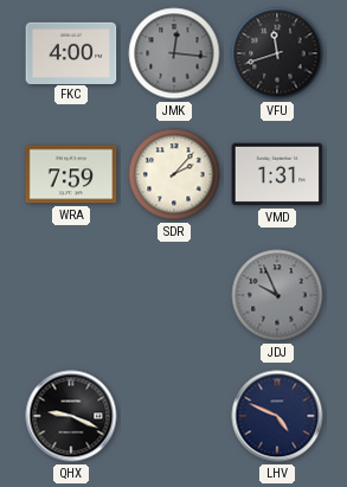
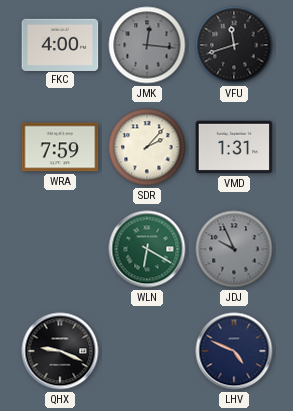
WLN: none -> 6:20 (147, 249)
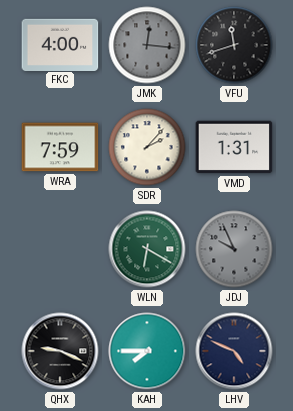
KAH: none -> 7:45 (147, 351)
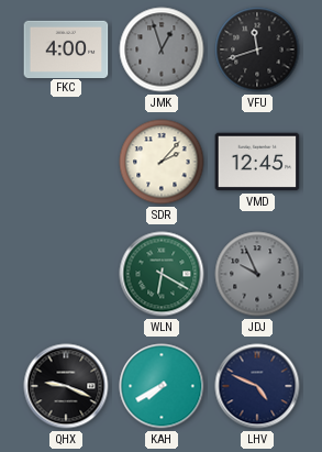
JMK: 12:16 -> 12:57 (162, 49)
WRA: 7:59 -> none (60, 147)
VMD: 1:31 -> 12:45 (257, 162)
KAH: 7:45 -> 7:40 (162, 386)
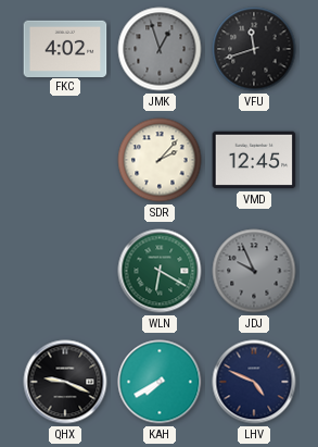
FKC: 4:00 -> 4:02 (65, 48)
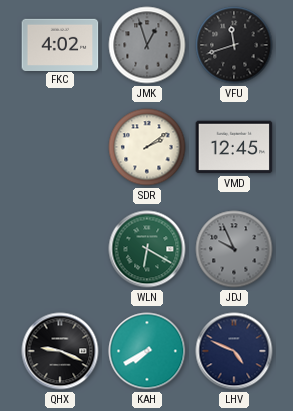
SDR: 2:07 -> 2:09 (147, 147)
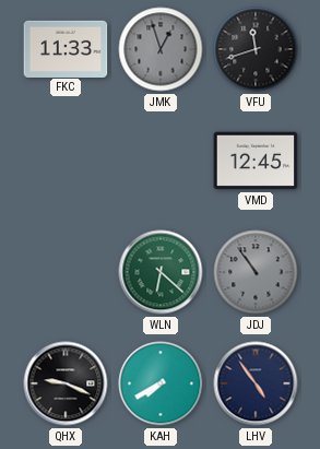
FKC: 4:02 -> 11:33 (66, 48)
SDR: 2:09 -> none (147, 147)
WLN: 6:20 -> 6:22 (161, 272)
JDJ: 9:56 -> 10:54 (256, 272)
LHV: 4:49 -> 4:54 (256, 383)
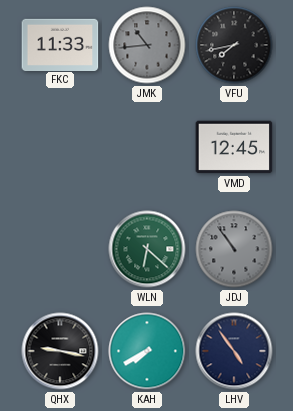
JMK: 12:57 -> 10:44 (147, 45)
VFU: 11:42 -> 7:43 (234, 45)
QHX: 9:19 -> 9:17 (60, 351)
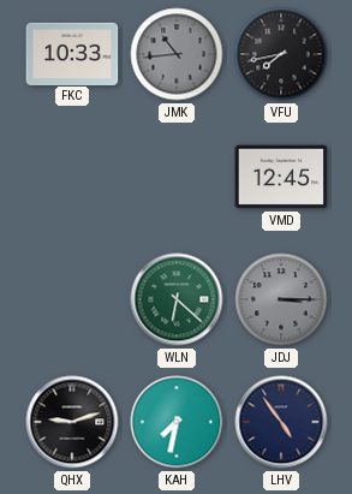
FKC: 11:33 -> 10:33 (72, 53)
JDJ: 10:54 -> 3:15 (281, 299)
QHX: 9:17 -> 9:12 (72, 422)
KAH: 7:40 -> 7:32 (177, 422)
